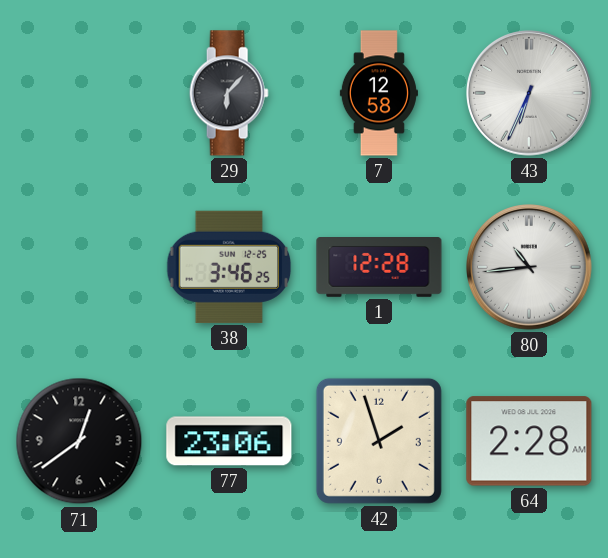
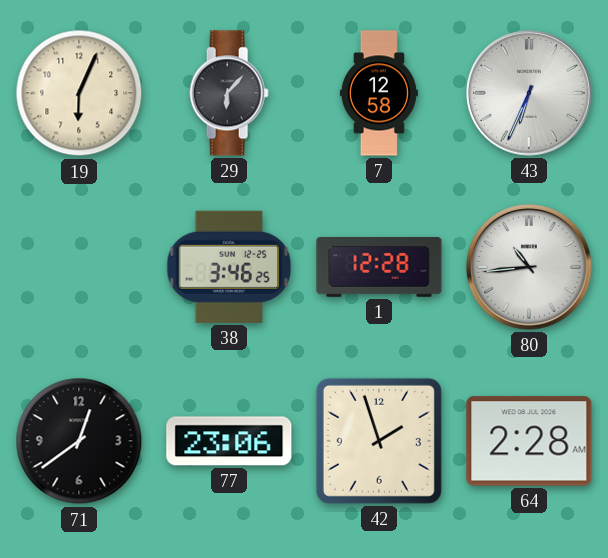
19: none -> 6:04 (79, 93)
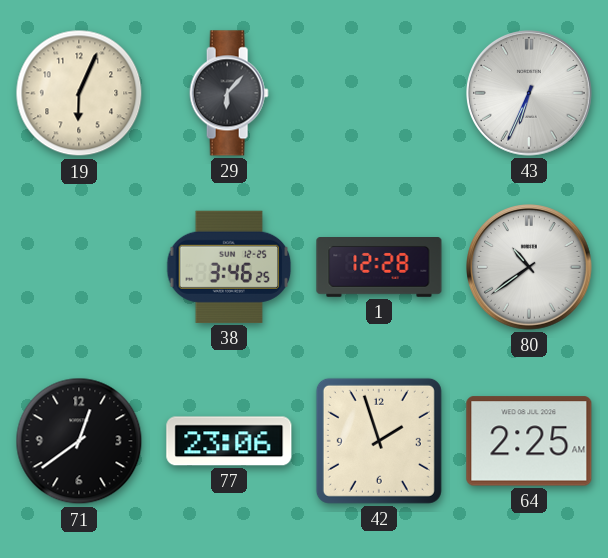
7: 12:58 -> none (379, 93)
80: 10:44 -> 10:39 (530, 268)
64: 2:28 -> 2:25 (529, 441)
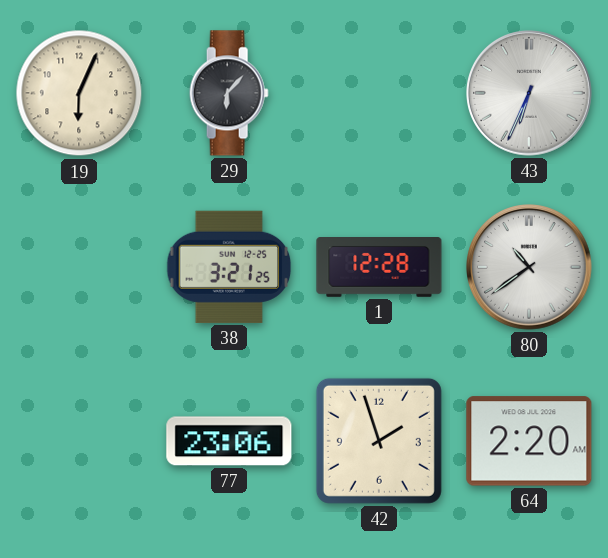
38: 3:46 -> 3:21 (229, 267)
71: 12:39 -> none (79, 441)
64: 2:25 -> 2:20 (529, 441)
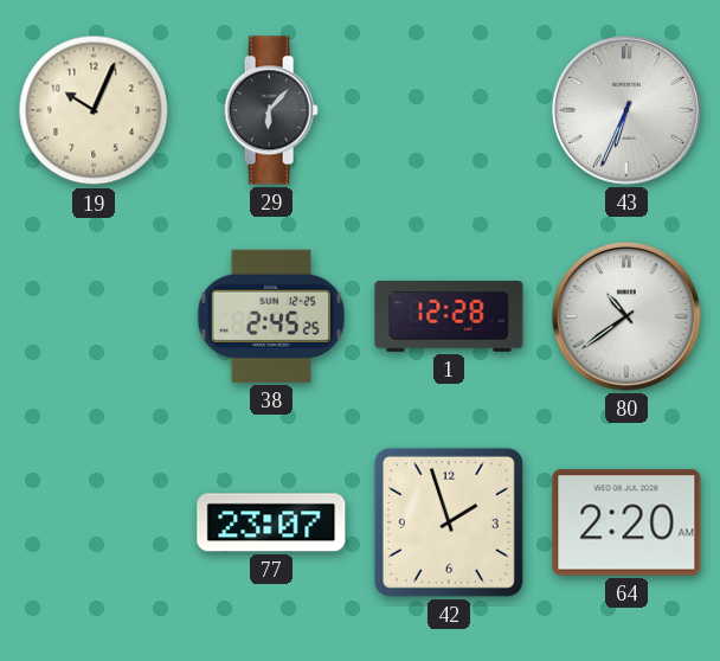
19: 6:04 -> 10:04 (94, 110)
38: 3:21 -> 2:45 (271, 316)
77: 23:06 -> 23:07 (271, 522)
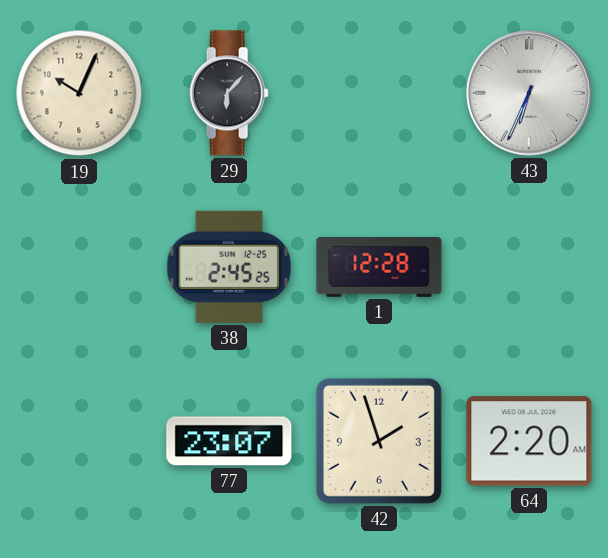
80: 10:39 -> none (628, 317)
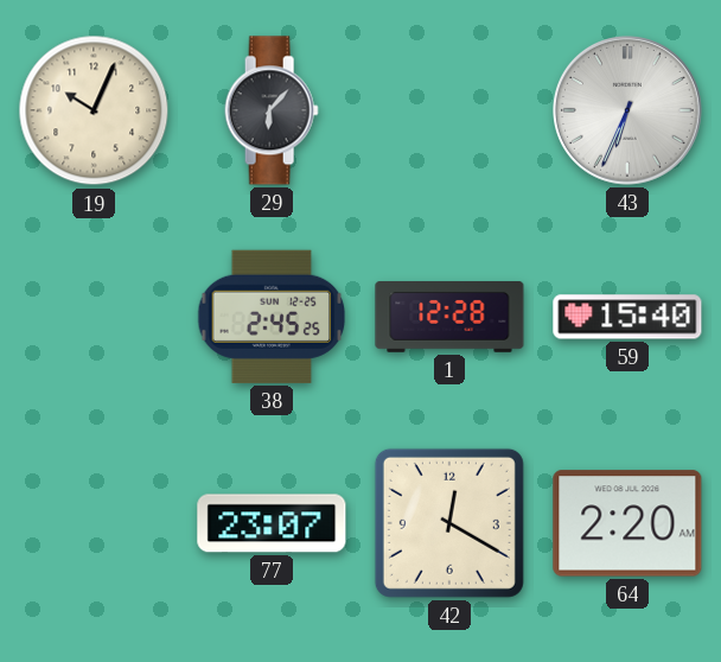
59: none -> 15:40 (627, 317)
42: 1:57 -> 12:20 (449, 523)
